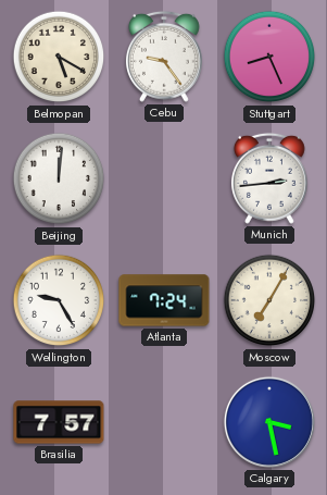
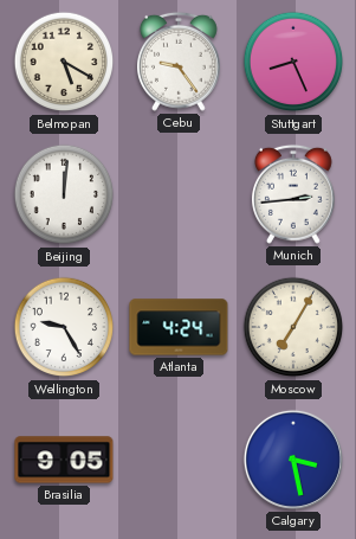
Atlanta: 7:24 -> 4:24 (179, 327)
Brasilia: 7:57 -> 9:05 (64, 460)
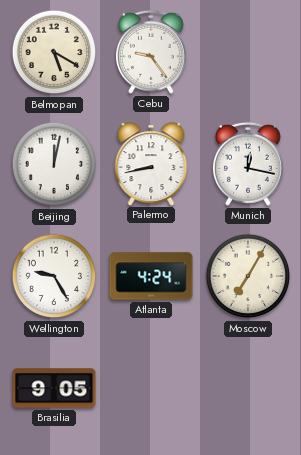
Stuttgart: 8:26 -> none (293, 62)
Beijing: 12:01 -> 12:02 (54, 164)
Palermo: none -> 8:43 (151, 164)
Munich: 2:44 -> 12:17 (248, 164)
Calgary: 3:28 -> none (293, 460)
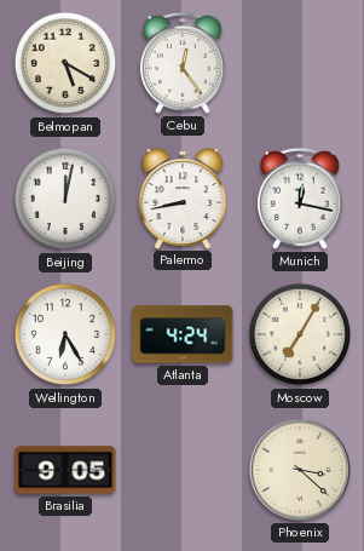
Cebu: 9:24 -> 12:24 (183, 63)
Wellington: 9:25 -> 6:25 (65, 334)
Phoenix: none -> 3:22 (300, 470)
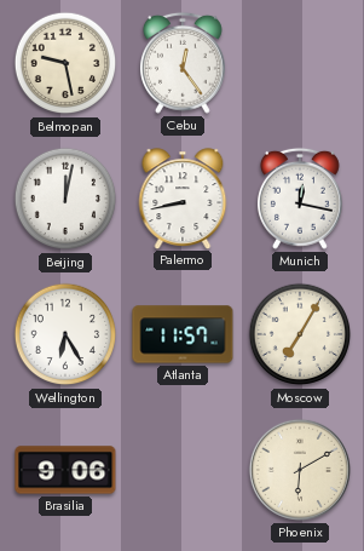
Belmopan: 5:20 -> 9:28 (65, 63)
Atlanta: 4:24 -> 11:57 (183, 334)
Brasilia: 9:05 -> 9:06 (65, 470)
Phoenix: 3:22 -> 6:10 (300, 470)
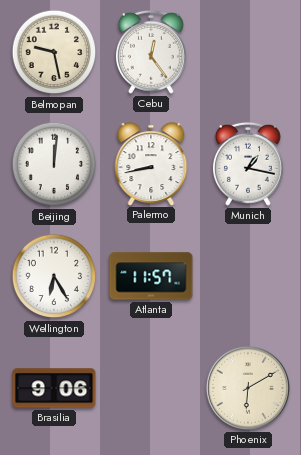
Beijing: 12:02 -> 12:01 (54, 164)
Munich: 12:17 -> 1:17 (248, 164)
Moscow: 7:05 -> none (300, 334)
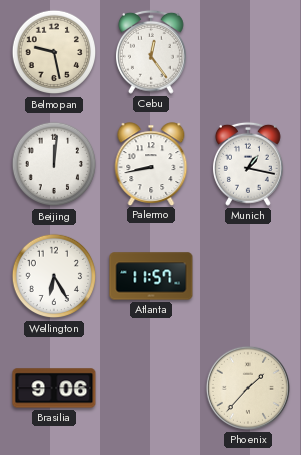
Phoenix: 6:10 -> 1:37 (248, 388)
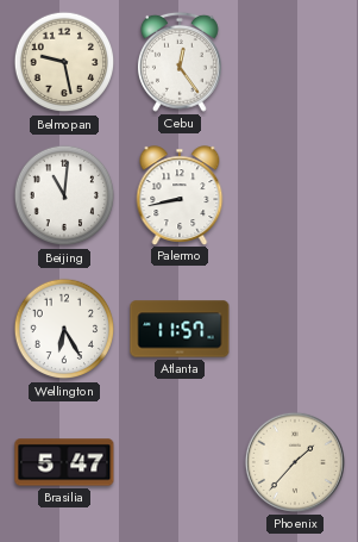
Beijing: 12:01 -> 11:01 (64, 195)
Munich: 1:17 -> none (248, 164)
Brasilia: 9:06 -> 5:47 (64, 462)
